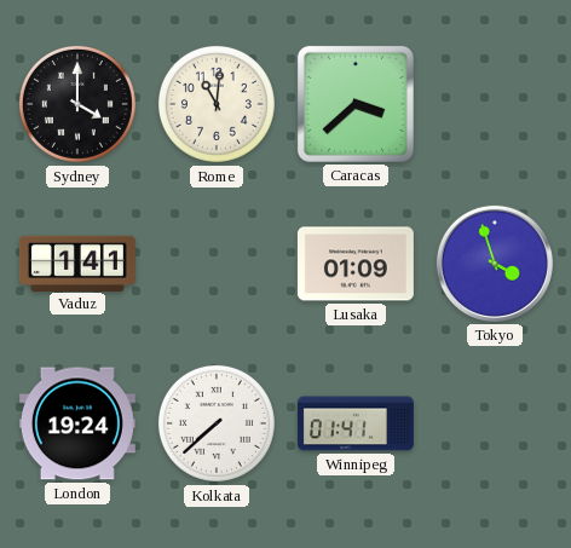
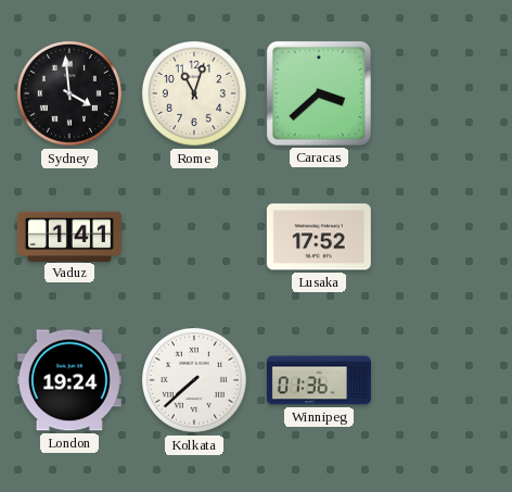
Sydney: 4:00 -> 3:59 (69, 93)
Rome: 11:01 -> 11:03 (194, 93)
Lusaka: 01:09 -> 17:52 (319, 237)
Tokyo: 3:57 -> none (495, 264)
Winnipeg: 01:41 -> 01:36 (319, 380)
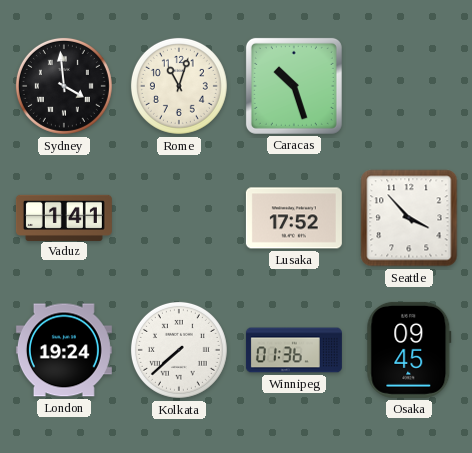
Caracas: 3:38 -> 10:27 (294, 86)
Seattle: none -> 3:53 (409, 218)
Osaka: none -> 09:45 (409, 350)
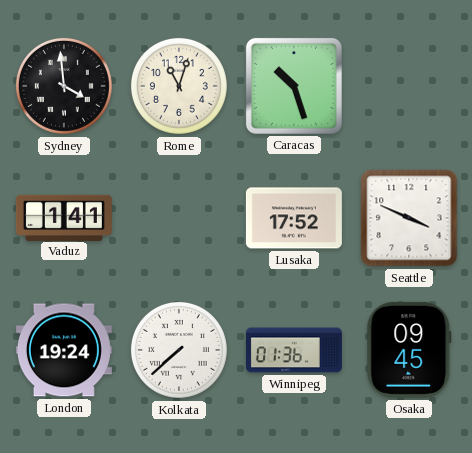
Seattle: 3:53 -> 3:49 (409, 218)
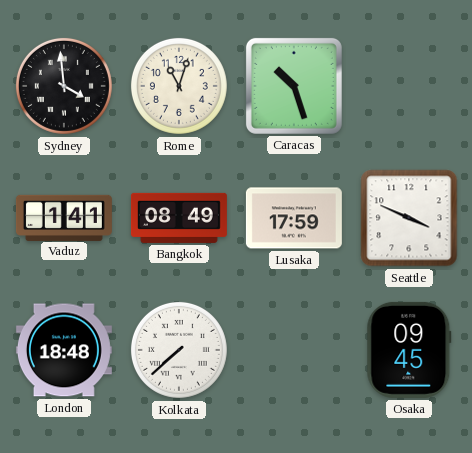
Bangkok: none -> 08:49 (179, 218)
Lusaka: 17:52 -> 17:59 (294, 218)
London: 19:24 -> 18:48 (64, 350)
Winnipeg: 01:36 -> none (294, 350)
